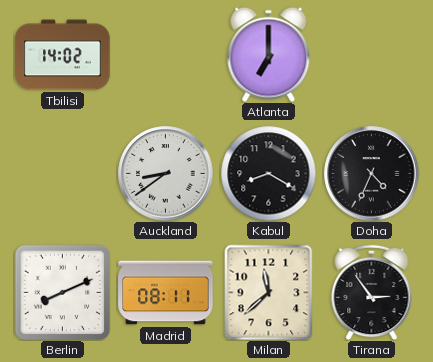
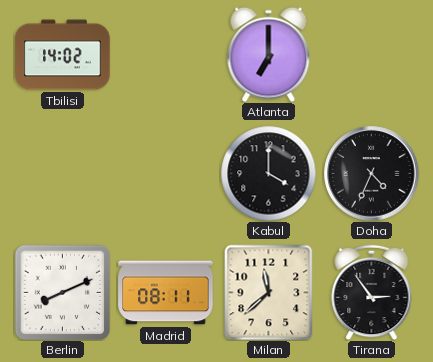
Auckland: 8:39 -> none (166, 174)
Kabul: 8:20 -> 4:00 (268, 173)
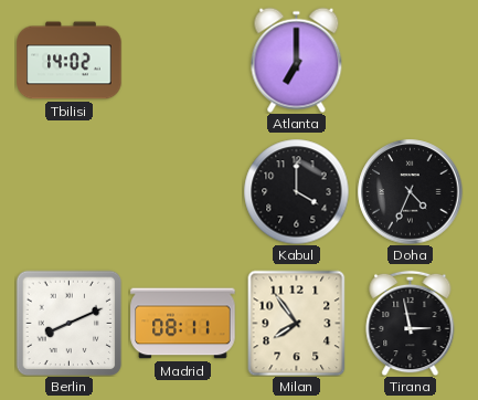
Milan: 11:38 -> 7:54 (297, 323)
Tirana: 2:54 -> 2:58 (411, 323)
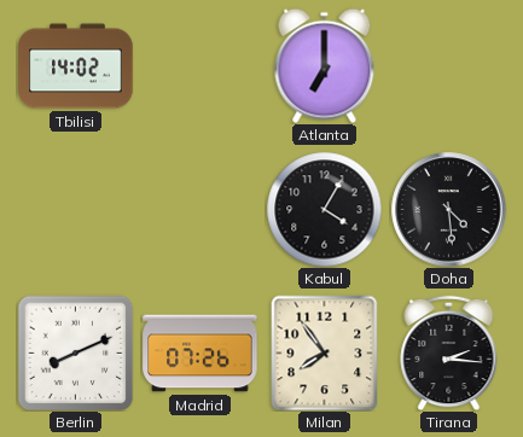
Kabul: 4:00 -> 4:05 (324, 209)
Doha: 4:34 -> 4:29 (449, 210)
Madrid: 08:11 -> 07:26 (201, 354)
Tirana: 2:58 -> 2:16 (449, 352)
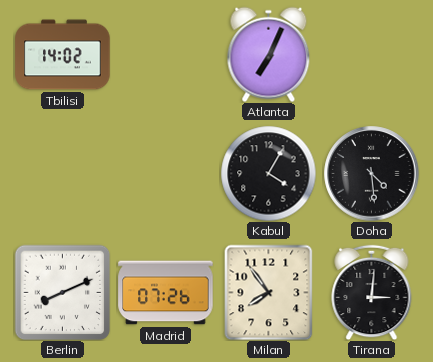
Atlanta: 7:00 -> 7:04 (269, 54)
Tirana: 2:16 -> 3:01 (372, 292)
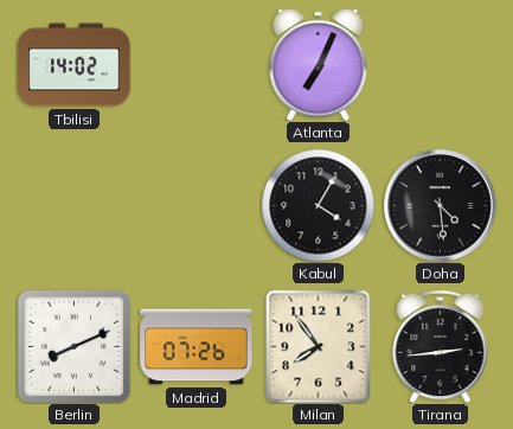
Tirana: 3:01 -> 2:44 (441, 346)
